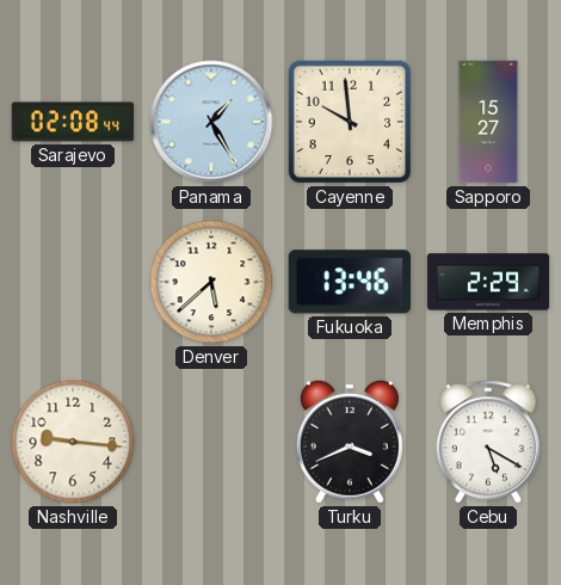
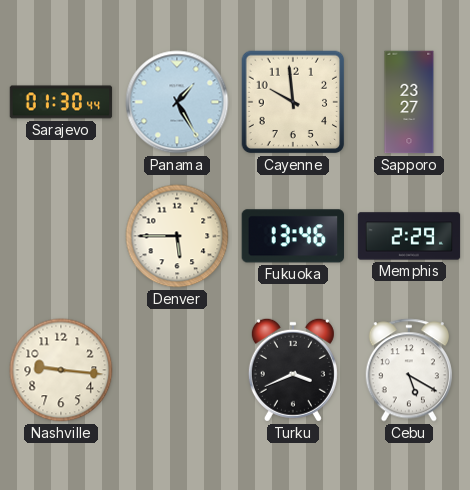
Sarajevo: 02:08 -> 01:30 (61, 102)
Sapporo: 15:27 -> 23:27 (409, 102)
Denver: 5:38 -> 5:45 (177, 236)
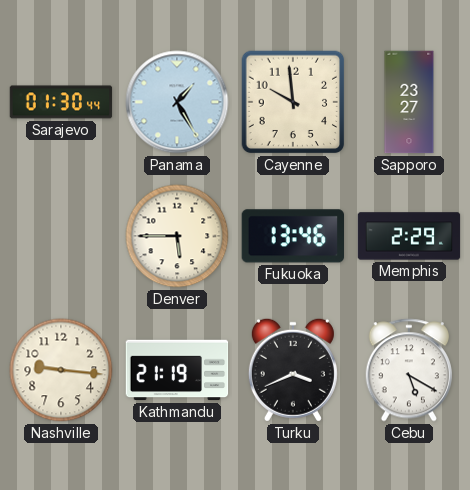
Kathmandu: none -> 21:19 (177, 370)
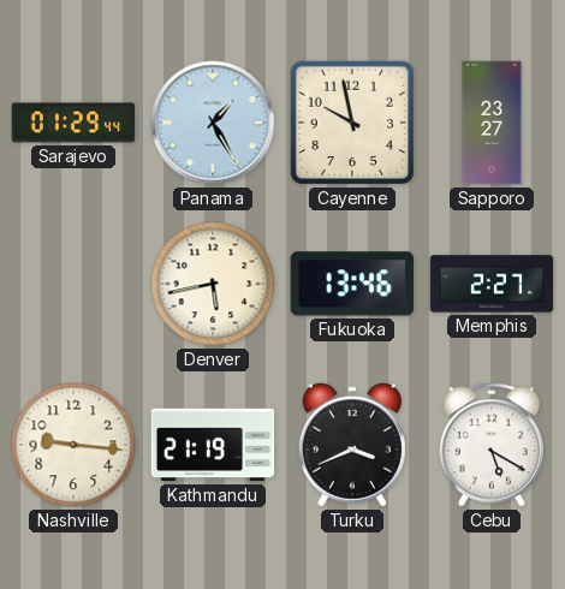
Sarajevo: 01:30 -> 01:29 (73, 123)
Cayenne: 9:59 -> 9:58 (352, 123)
Denver: 5:45 -> 5:43 (213, 284)
Memphis: 2:29 -> 2:27 (492, 284)
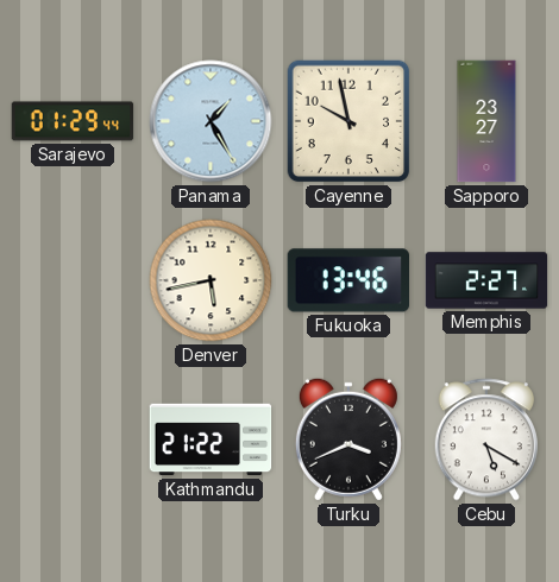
Nashville: 9:16 -> none (73, 445)
Kathmandu: 21:19 -> 21:22 (211, 439)
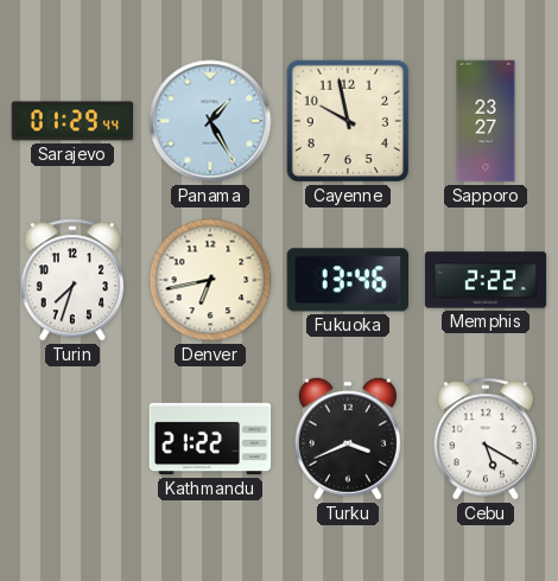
Turin: none -> 7:33 (72, 280)
Denver: 5:43 -> 6:43 (210, 280)
Memphis: 2:27 -> 2:22 (486, 280)
